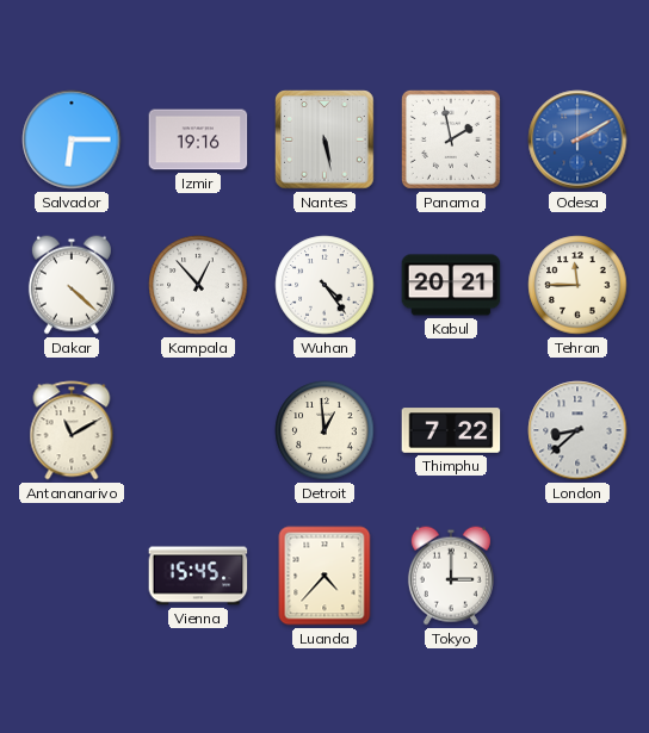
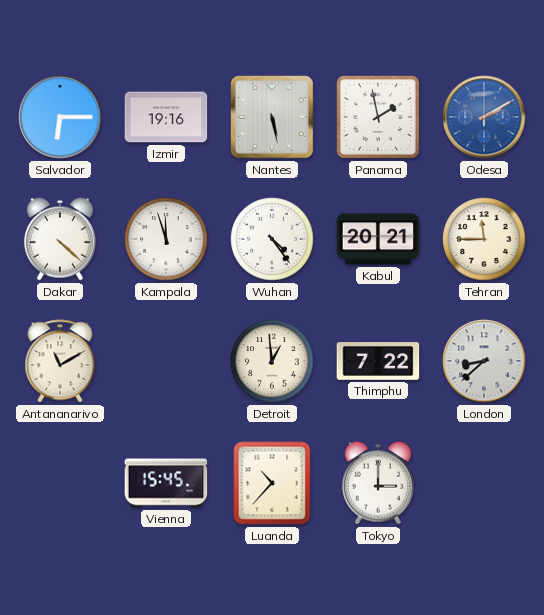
Kampala: 12:53 -> 11:57 (166, 239)
Luanda: 4:37 -> 10:37 (272, 483)
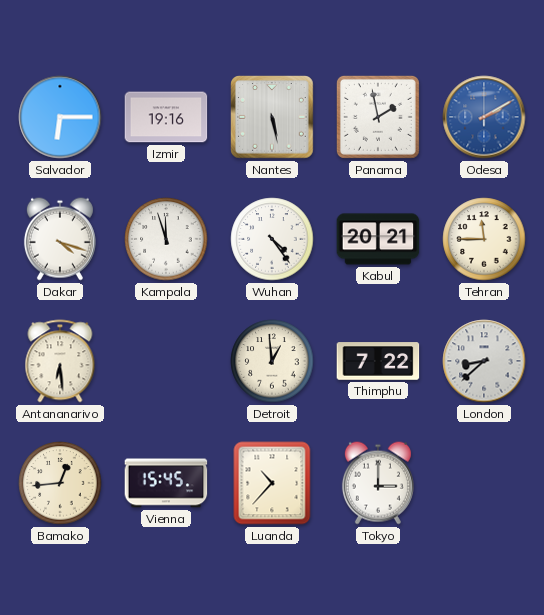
Dakar: 4:22 -> 4:18 (60, 239)
Antananarivo: 11:10 -> 6:29 (60, 361)
Bamako: none -> 12:44 (60, 483)
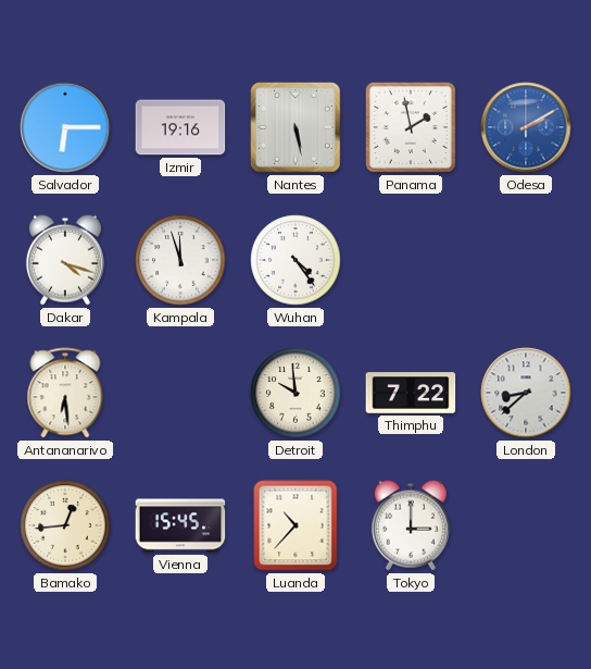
Kabul: 20:21 -> none (378, 239)
Tehran: 11:45 -> none (484, 239)
Detroit: 12:59 -> 9:59 (295, 393)
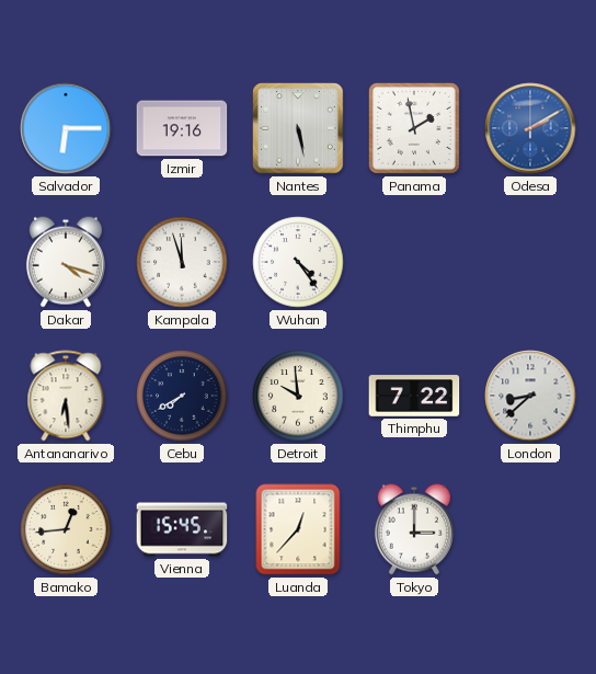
Cebu: none -> 7:40 (182, 396)
Luanda: 10:37 -> 12:37 (298, 529)
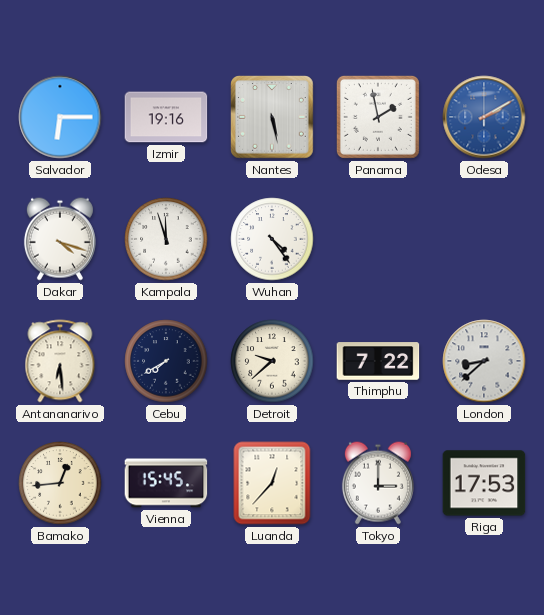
Detroit: 9:59 -> 9:38 (272, 361)
Riga: none -> 17:53 (484, 483)
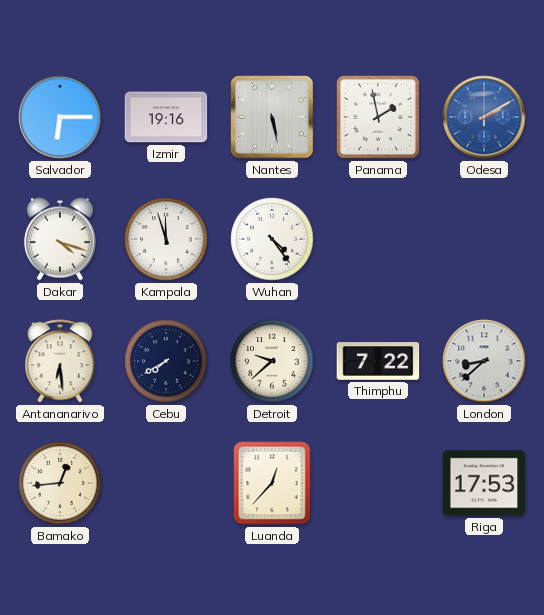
Vienna: 15:45 -> none (166, 483)
Tokyo: 3:00 -> none (378, 483)
